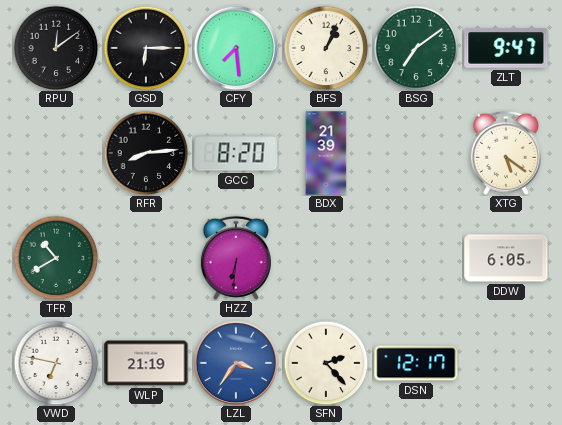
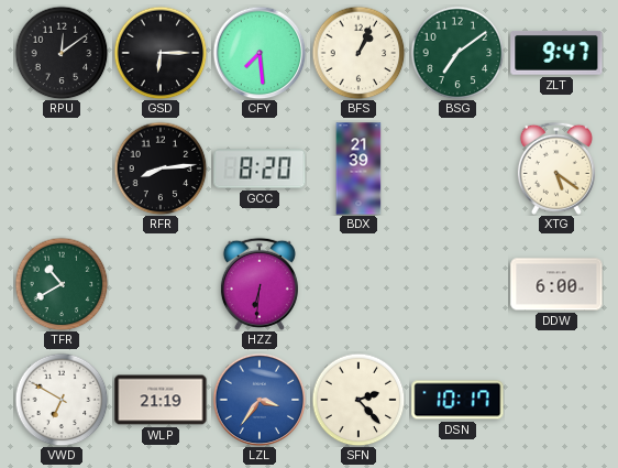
DDW: 6:05 -> 6:00 (556, 284)
VWD: 6:47 -> 6:50 (62, 400)
DSN: 12:17 -> 10:17 (457, 400)
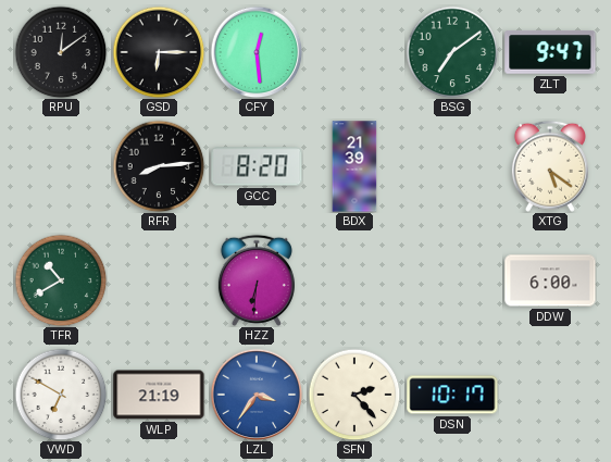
CFY: 7:29 -> 12:29 (257, 52)
BFS: 1:04 -> none (358, 53)
